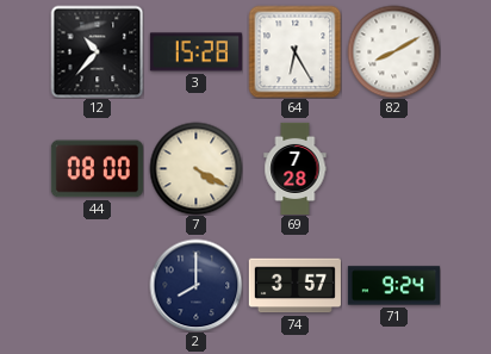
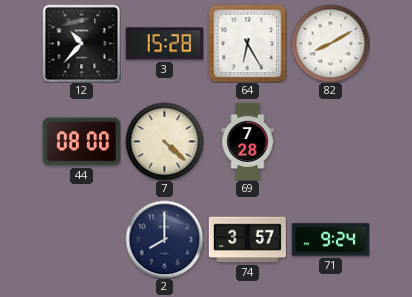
7: 4:20 -> 4:22 (164, 141)
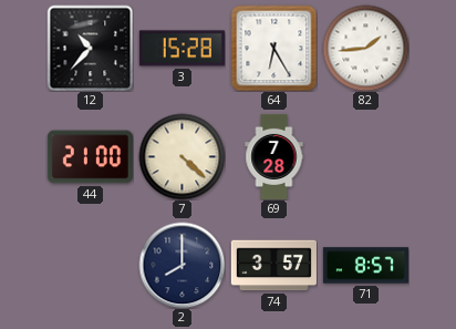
82: 8:10 -> 1:44 (365, 48)
44: 08:00 -> 21:00 (90, 157)
71: 9:24 -> 8:57 (365, 266)
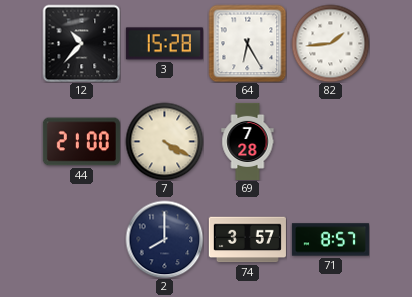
7: 4:22 -> 4:20 (164, 141)
